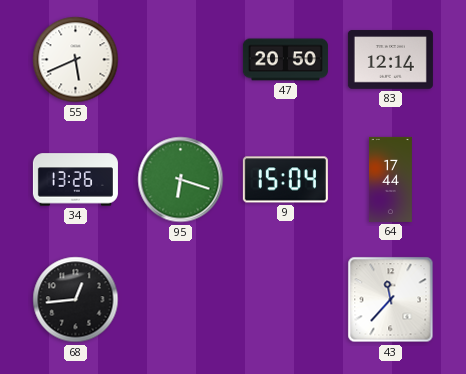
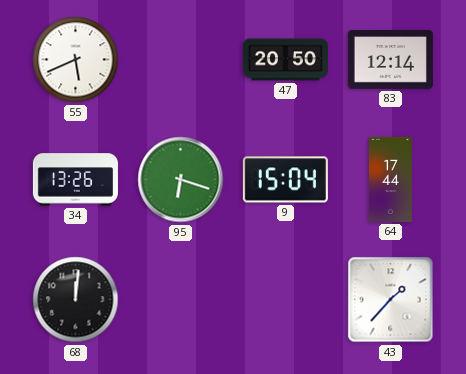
68: 12:44 -> 12:01 (76, 300)
43: 11:37 -> 1:37 (391, 300)
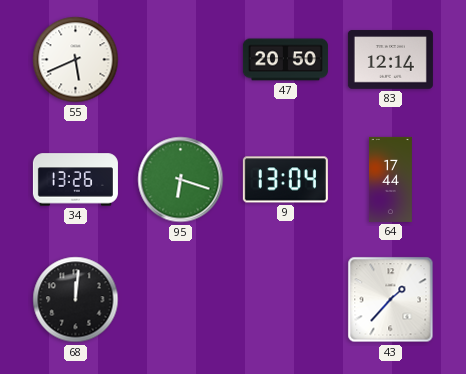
9: 15:04 -> 13:04 (285, 180)
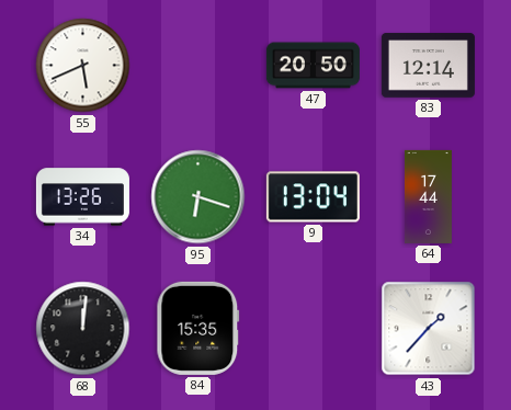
84: none -> 15:35 (198, 328)
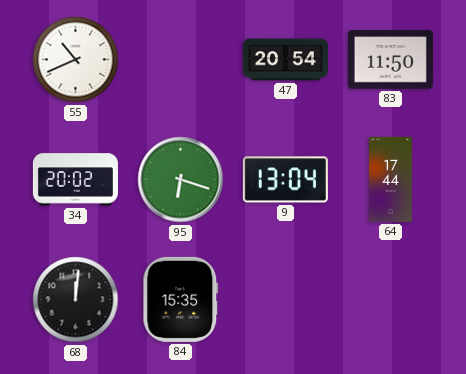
55: 5:41 -> 10:41 (76, 60)
47: 20:50 -> 20:54 (285, 60)
83: 12:14 -> 11:50 (390, 60)
34: 13:26 -> 20:02 (75, 180)
43: 1:37 -> none (429, 329)
